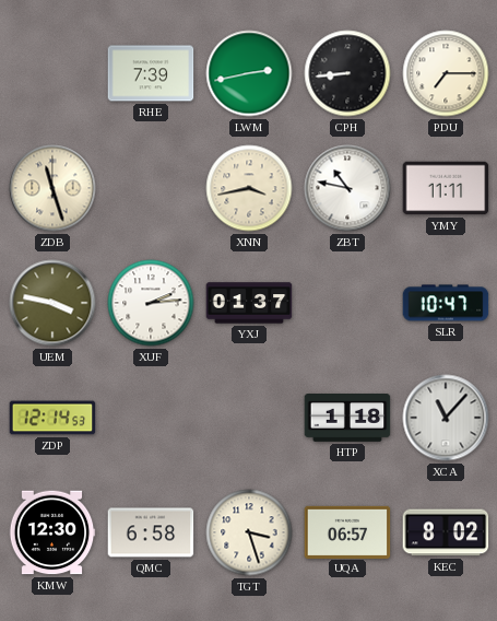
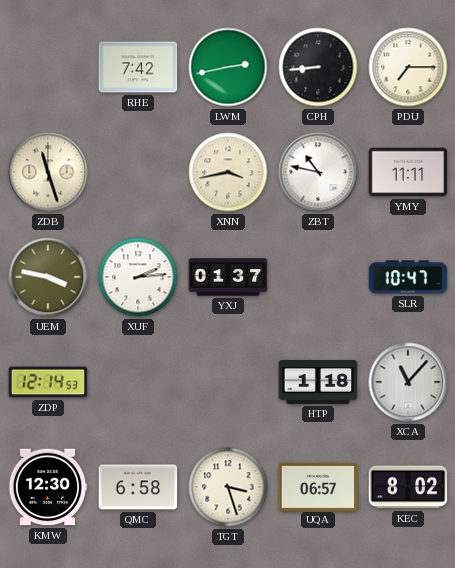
RHE: 7:39 -> 7:42 (138, 67)
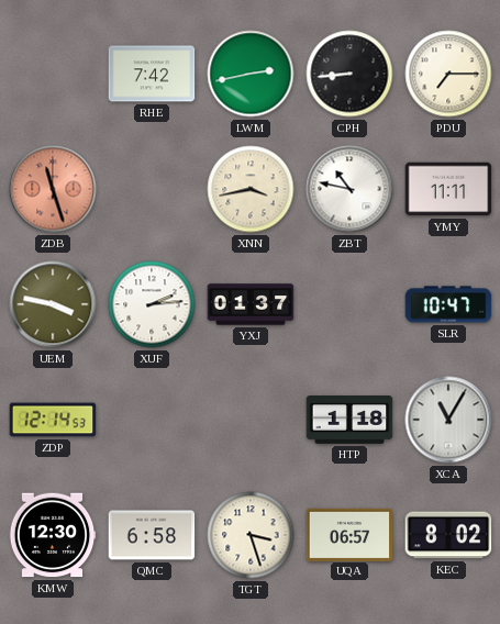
ZDB dial: cream -> salmon (53, 189)
XCA: 11:07 -> 11:05 (448, 420)
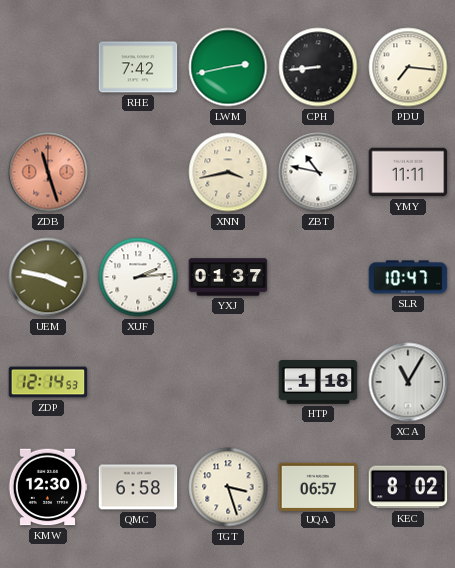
PDU: 7:15 -> 7:16 (408, 67)
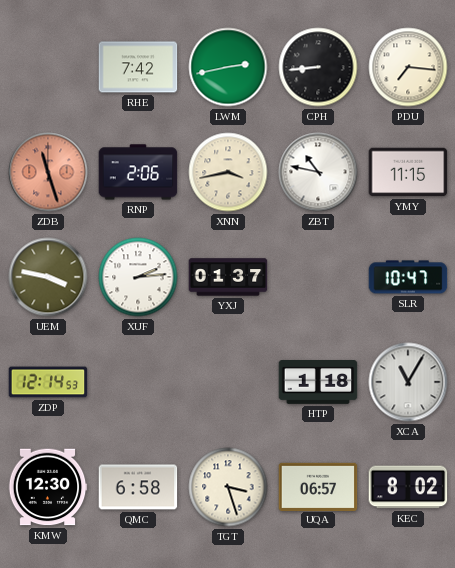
RNP: none -> 2:06 (138, 172)
YMY: 11:11 -> 11:15 (408, 172)
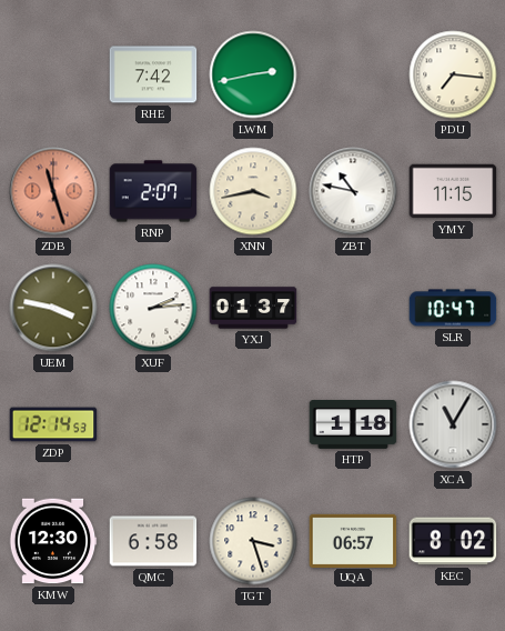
CPH: 8:44 -> none (318, 67)
RNP: 2:06 -> 2:07 (153, 191)
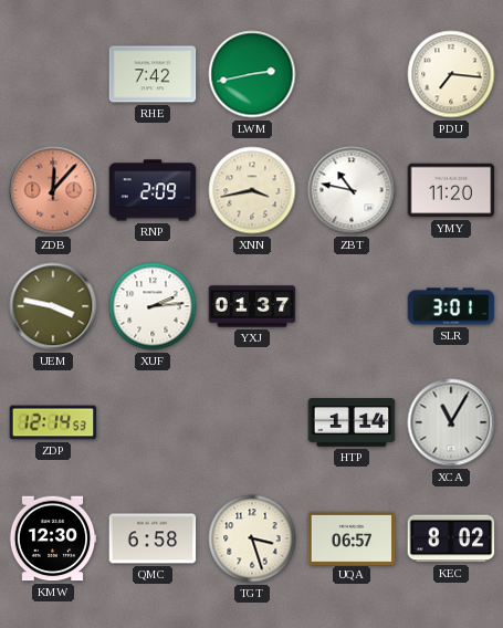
ZDB: 11:27 -> 12:07 (53, 190)
RNP: 2:07 -> 2:09 (153, 190)
YMY: 11:15 -> 11:20 (451, 190)
SLR: 10:47 -> 3:01 (451, 306)
HTP: 1:18 -> 1:14 (352, 423)
